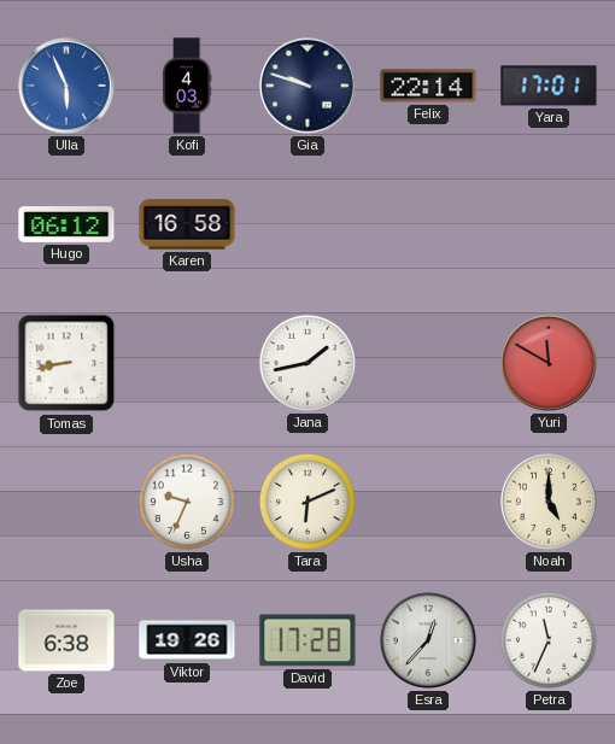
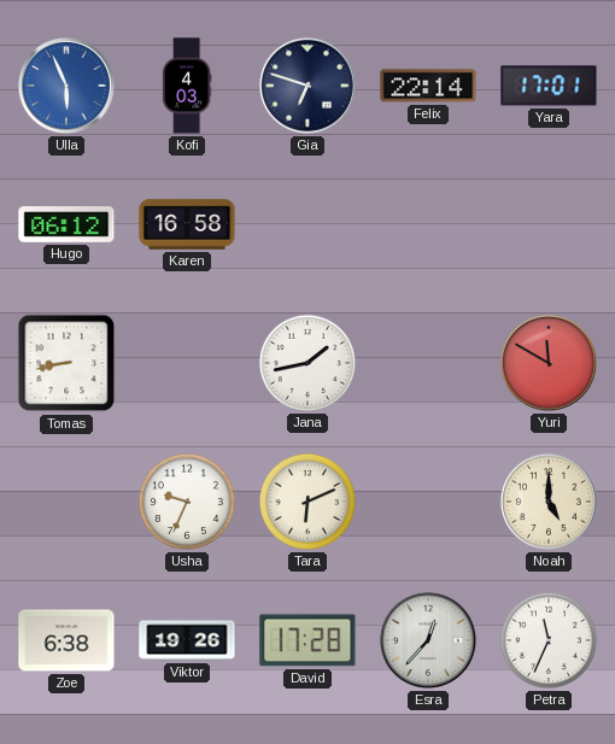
Gia: 9:48 -> 6:48 (307, 86)
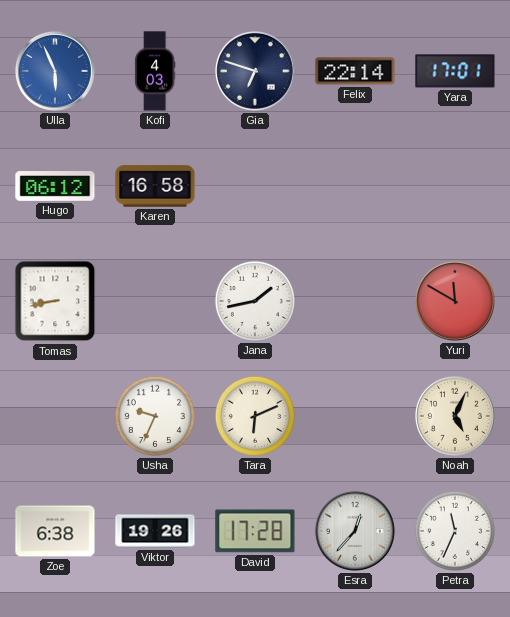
Noah: 5:00 -> 5:04 (455, 416)
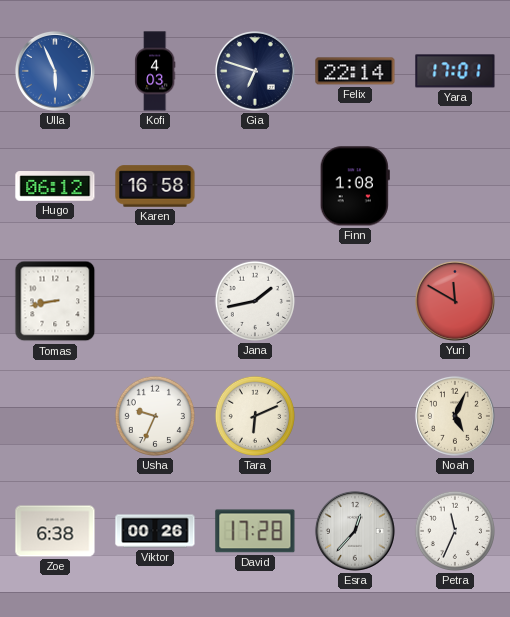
Finn: none -> 1:08 (355, 186)
Viktor: 19:26 -> 00:26 (155, 531)
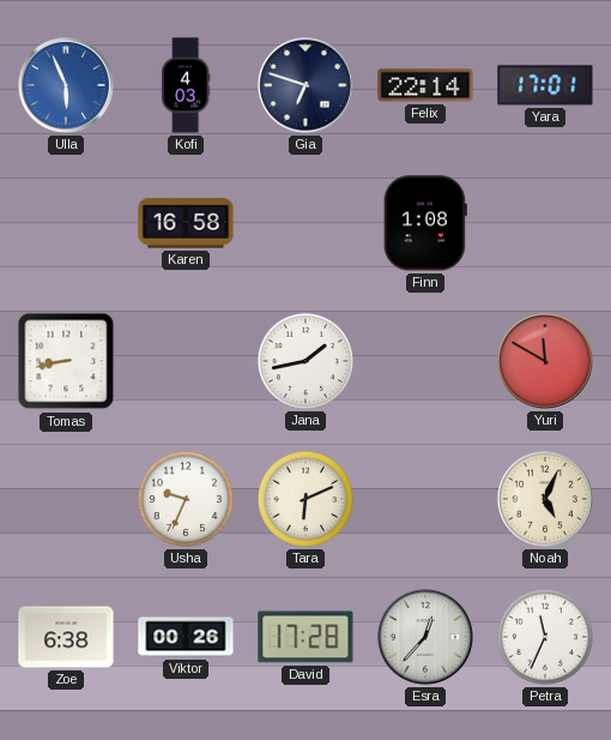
Hugo: 06:12 -> none (55, 187)
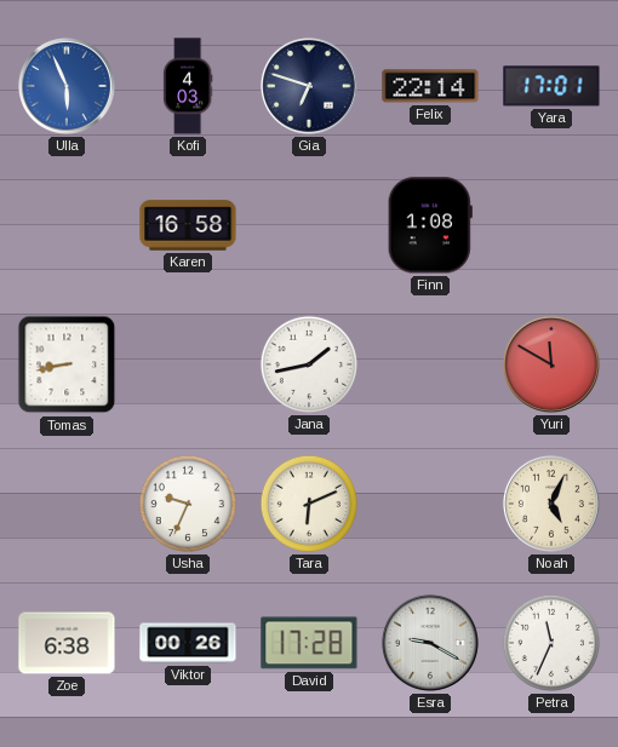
Esra: 12:37 -> 9:20 (430, 643)
